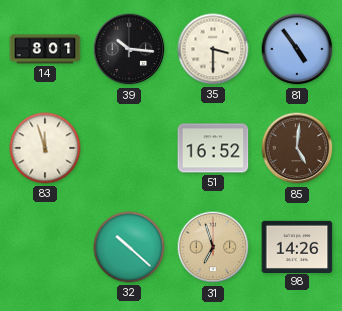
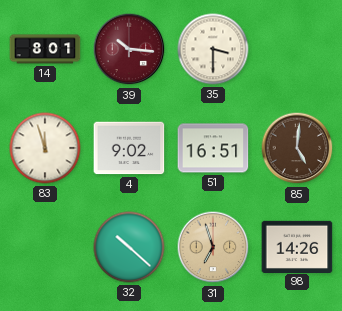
39 dial: black -> burgundy (129, 49)
81: 4:54 -> none (297, 49)
4: none -> 9:02 (129, 148)
51: 16:52 -> 16:51 (213, 148)
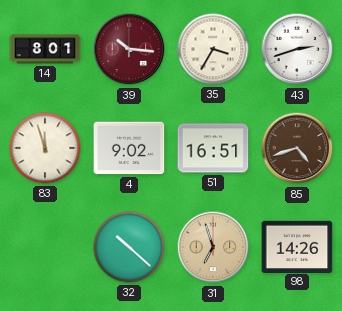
35: 3:30 -> 3:35 (213, 49)
43: none -> 2:42 (297, 49)
85: 5:01 -> 4:42 (297, 148)
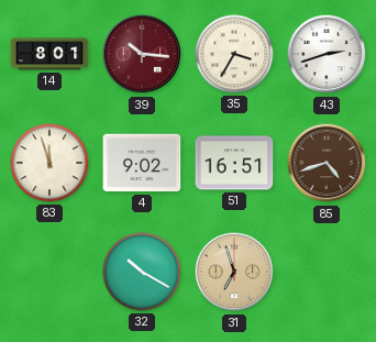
32: 10:22 -> 10:20 (142, 272)
98: 14:26 -> none (297, 246)
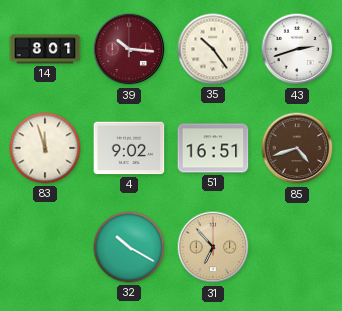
35: 3:35 -> 10:24 (213, 49)
31: 6:57 -> 6:53 (213, 247)
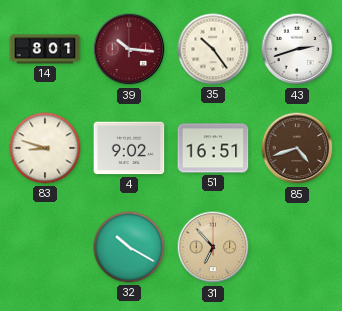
83: 11:57 -> 8:48 (45, 148)
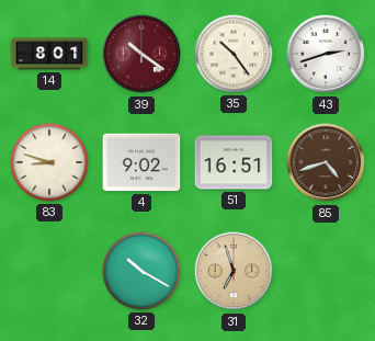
39: 10:16 -> 10:21 (141, 54)
31: 6:53 -> 6:57 (234, 271)
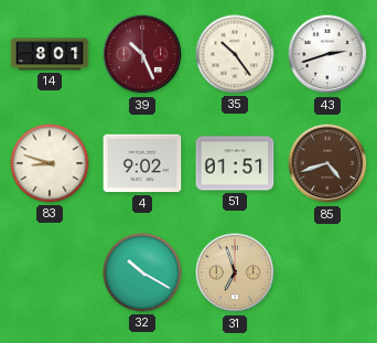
39: 10:21 -> 10:26 (142, 54)
51: 16:51 -> 01:51 (235, 163)
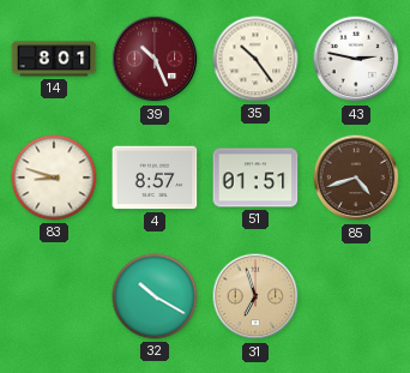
43: 2:42 -> 2:47 (356, 59)
4: 9:02 -> 8:57 (155, 178)
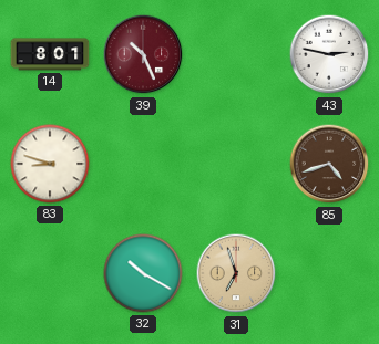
35: 10:24 -> none (255, 59)
4: 8:57 -> none (155, 178)
51: 01:51 -> none (255, 178)
